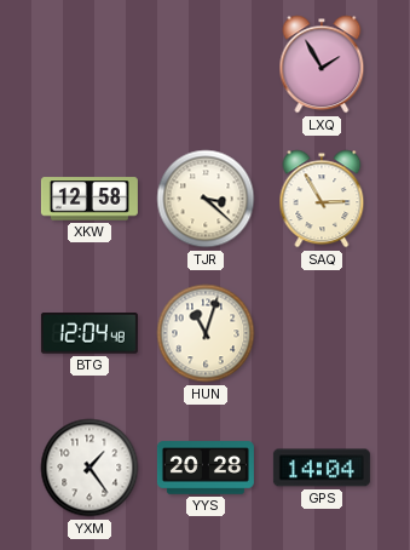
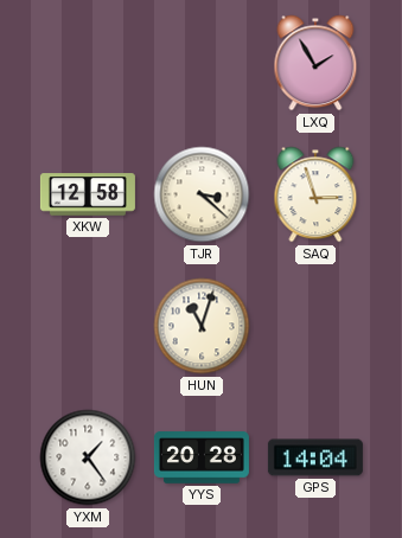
SAQ: 2:55 -> 2:57 (315, 194)
BTG: 12:04 -> none (89, 334)
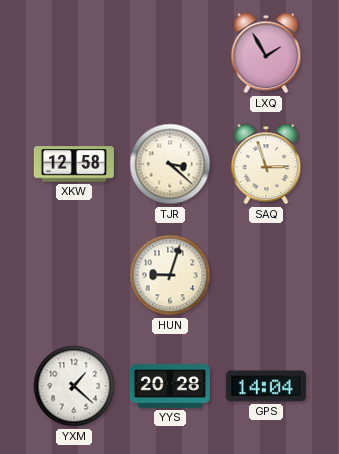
HUN: 11:03 -> 9:03 (170, 275)
YXM: 1:24 -> 1:22 (74, 386)
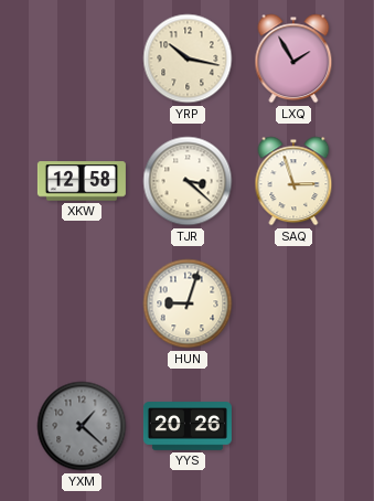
YRP: none -> 10:17 (188, 58)
YXM dial: white -> grey (82, 426)
YYS: 20:28 -> 20:26 (188, 426)
GPS: 14:04 -> none (266, 386)
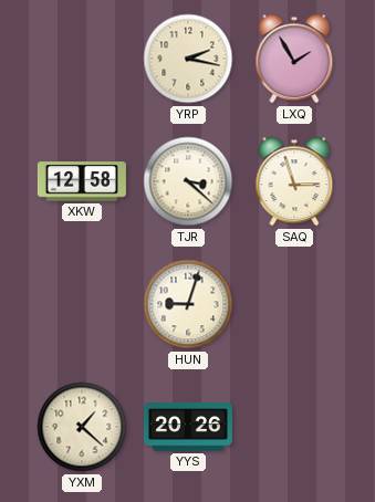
YRP: 10:17 -> 2:17 (188, 59)
YXM dial: grey -> cream (82, 427)
